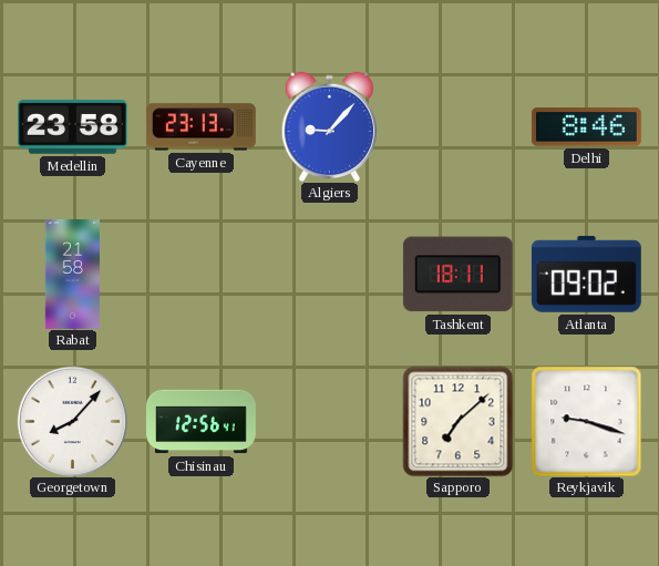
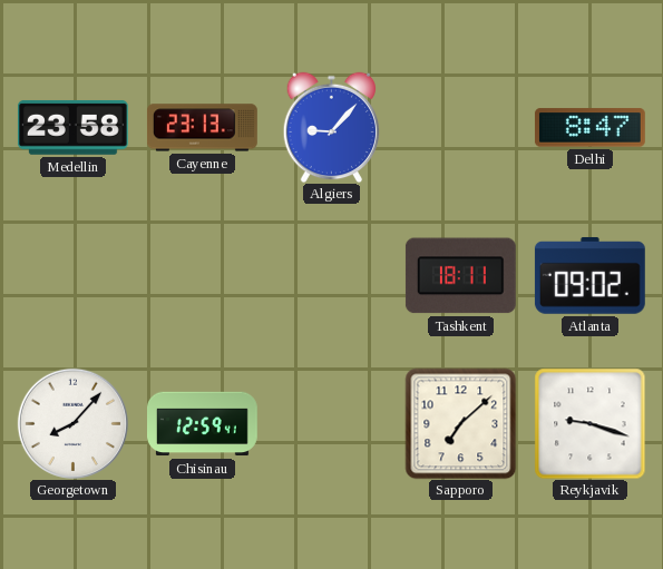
Delhi: 8:46 -> 8:47 (589, 128)
Rabat: 21:58 -> none (72, 275)
Chisinau: 12:56 -> 12:59 (203, 424)
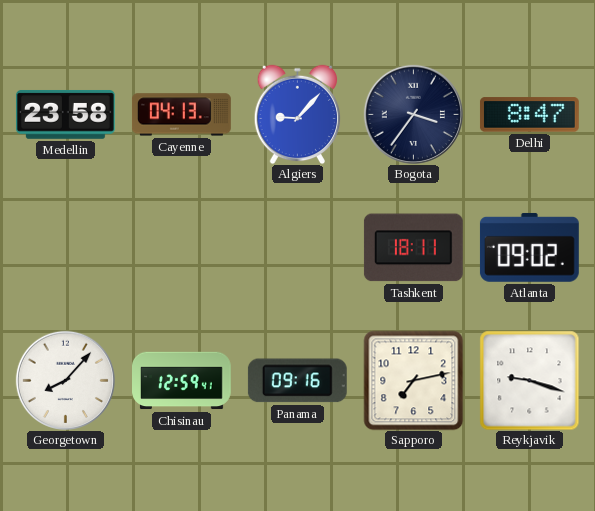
Cayenne: 23:13 -> 04:13 (181, 115)
Bogota: none -> 3:36 (413, 114)
Panama: none -> 09:16 (297, 381)
Sapporo: 7:08 -> 7:13 (413, 380)
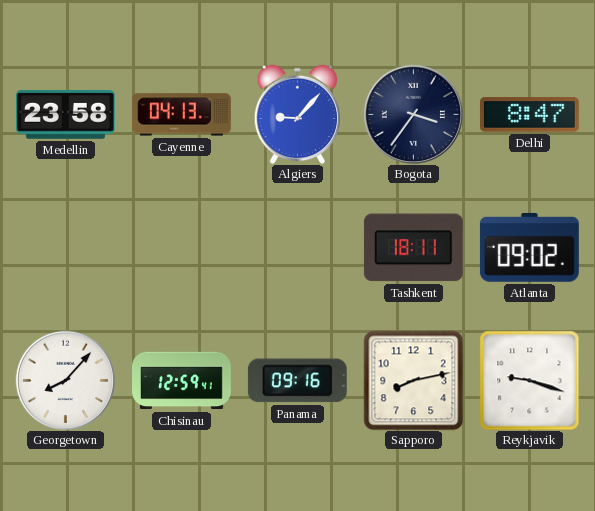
Sapporo: 7:13 -> 8:13 (413, 380)
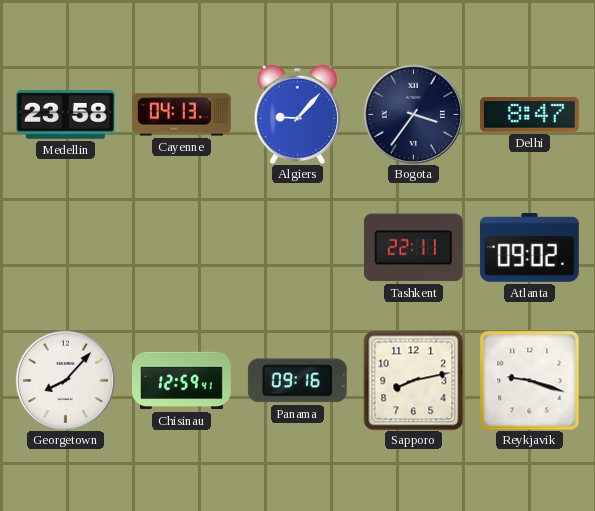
Tashkent: 18:11 -> 22:11 (413, 248)
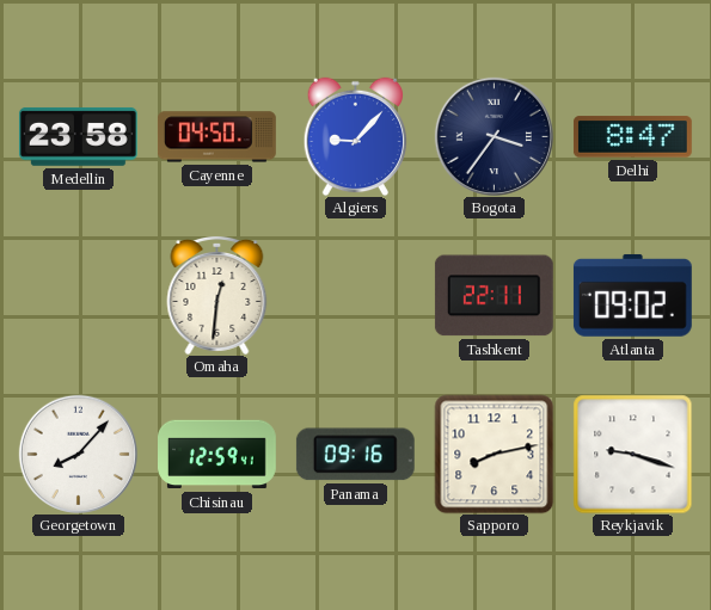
Cayenne: 04:13 -> 04:50 (216, 137)
Omaha: none -> 12:31 (217, 295)
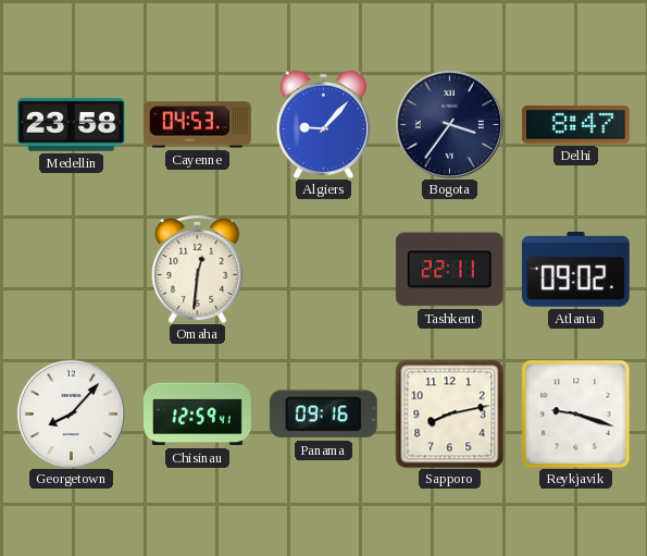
Cayenne: 04:50 -> 04:53 (197, 125)
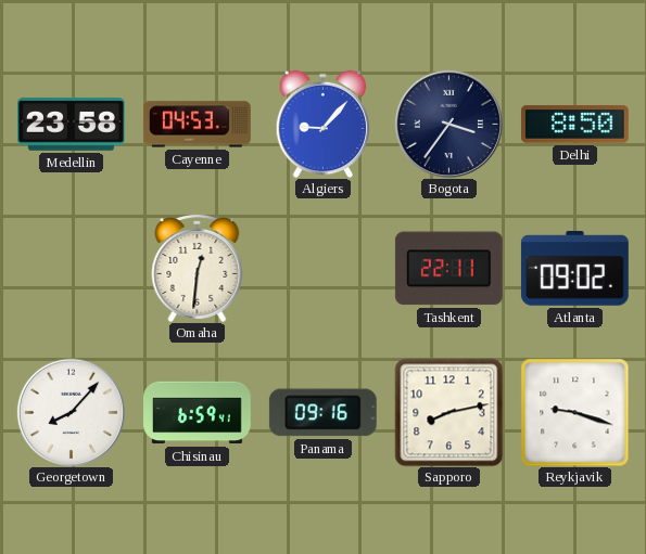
Delhi: 8:47 -> 8:50 (574, 125)
Chisinau: 12:59 -> 6:59 (198, 413)
